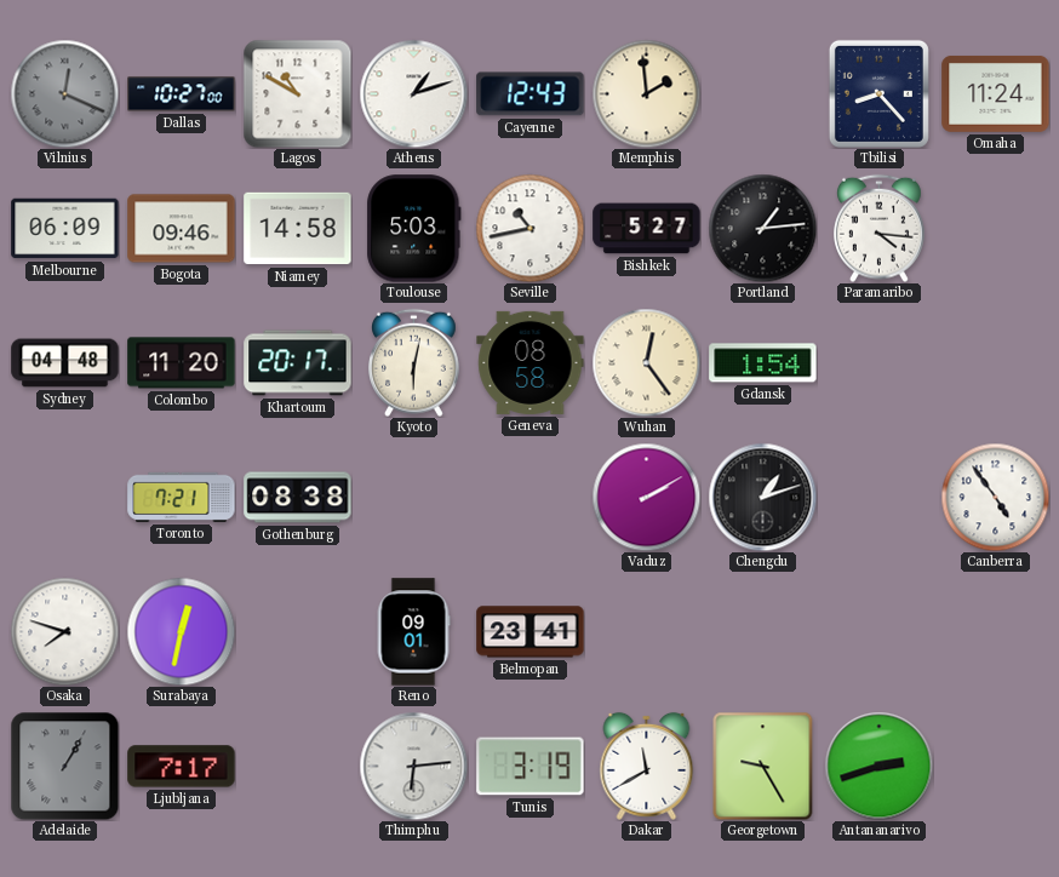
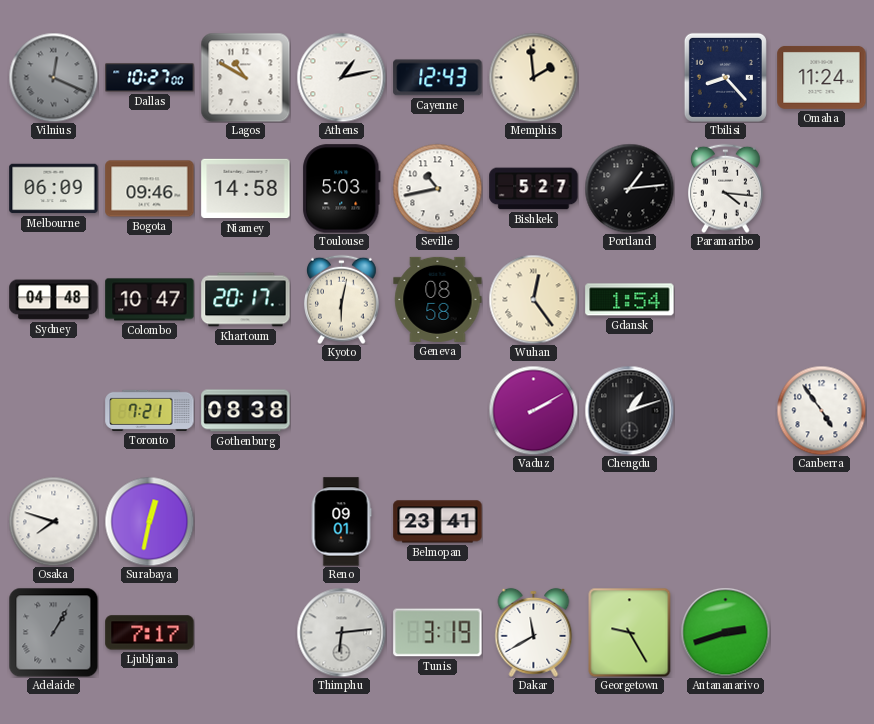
Athens: 1:12 -> 1:13 (341, 77)
Colombo: 11:20 -> 10:47 (150, 300)
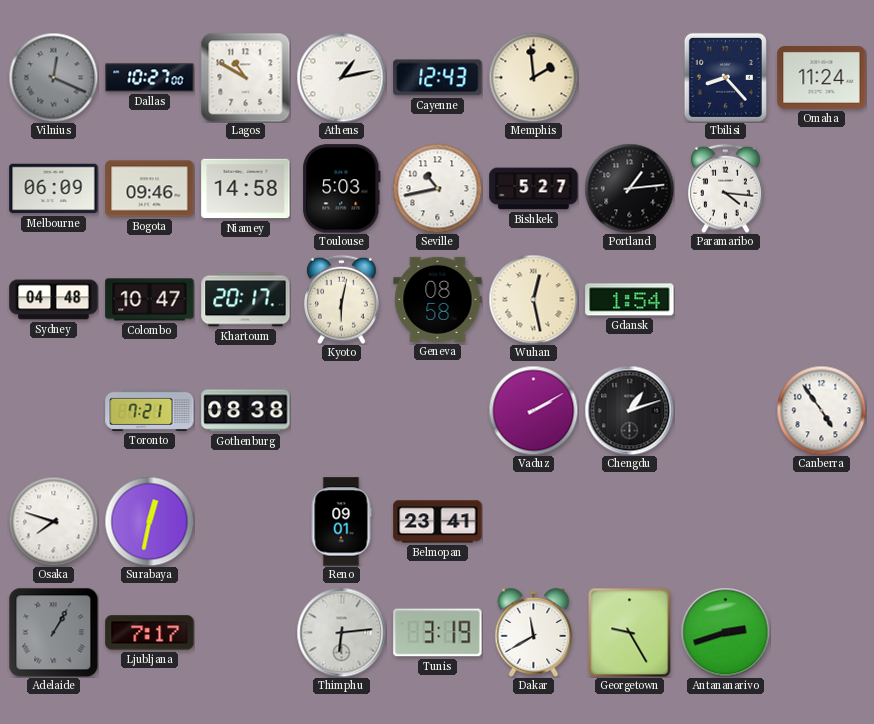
Wuhan: 12:24 -> 12:28 (533, 299)
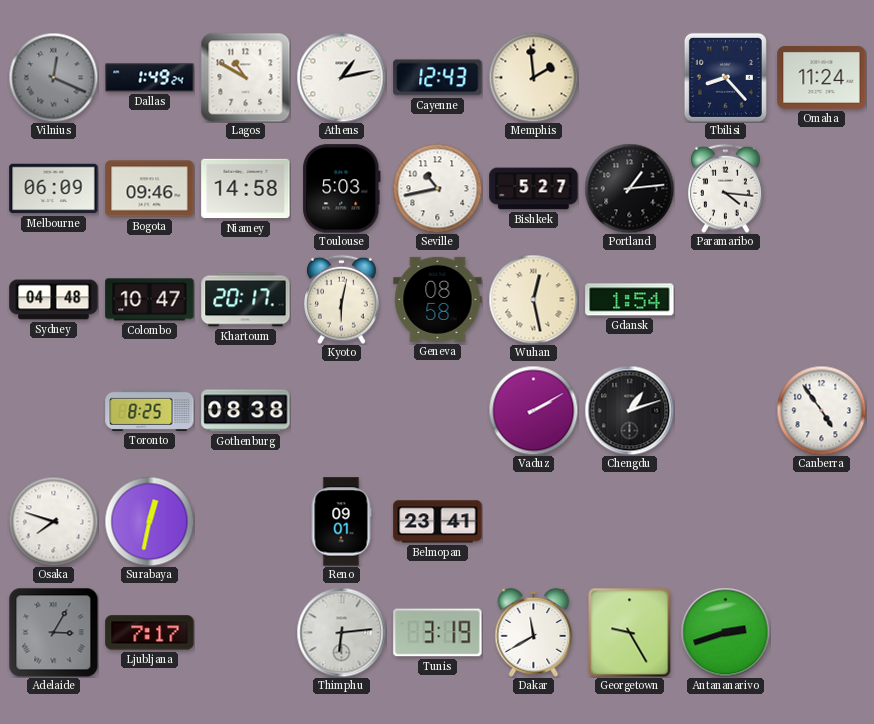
Dallas: 10:27 -> 1:49 (150, 78)
Toronto: 7:21 -> 8:25 (150, 410)
Adelaide: 1:05 -> 3:05 (53, 632)
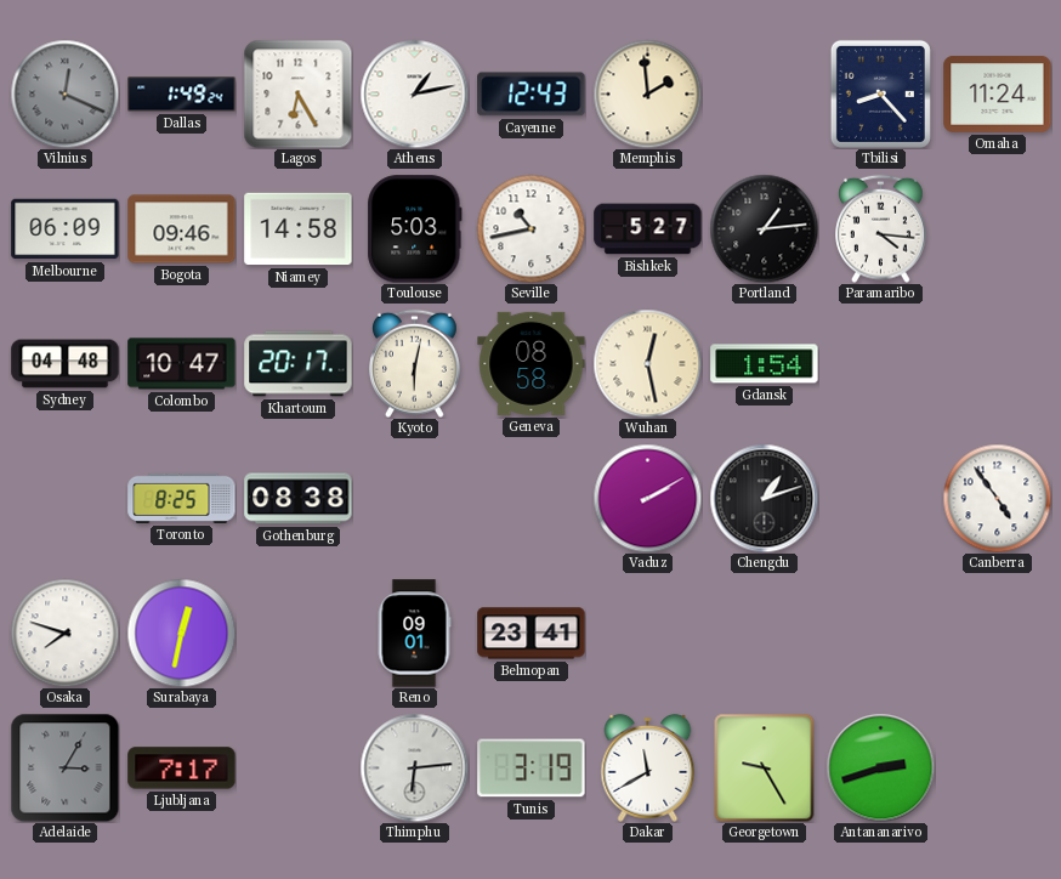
Lagos: 10:50 -> 6:25 (297, 93)
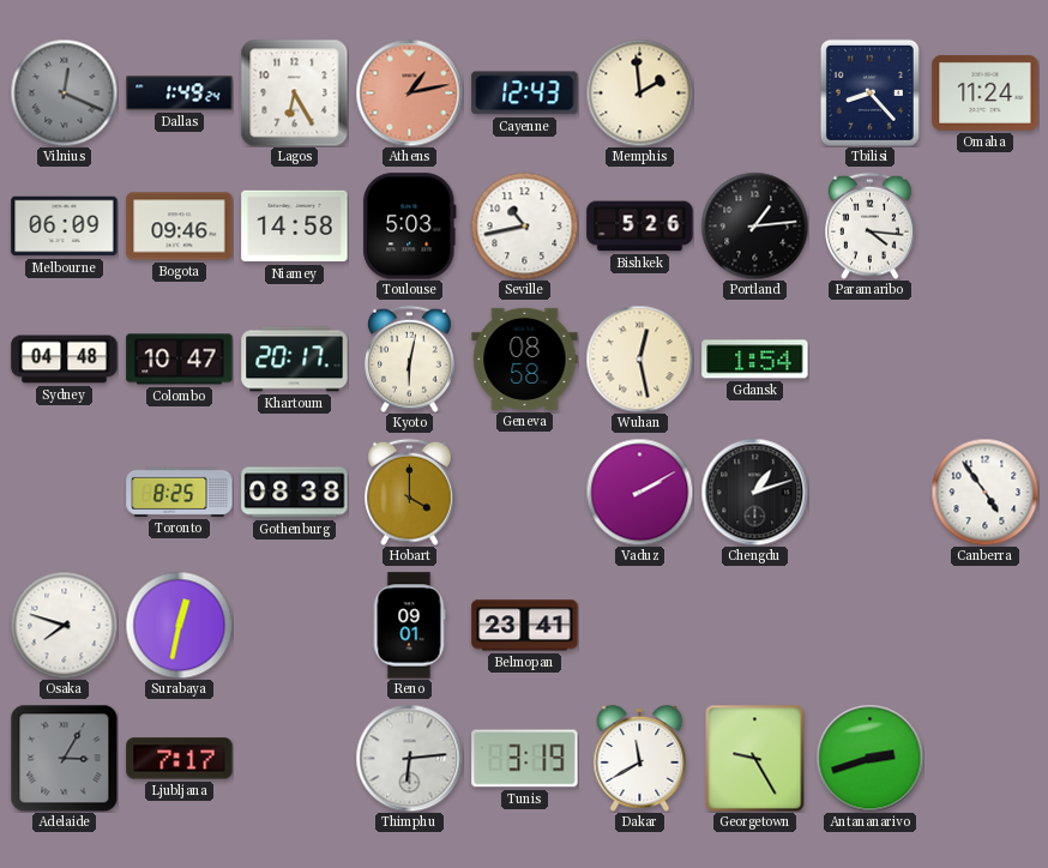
Athens dial: white -> salmon (409, 92)
Bishkek: 5:27 -> 5:26 (640, 227)
Hobart: none -> 4:00 (410, 492)
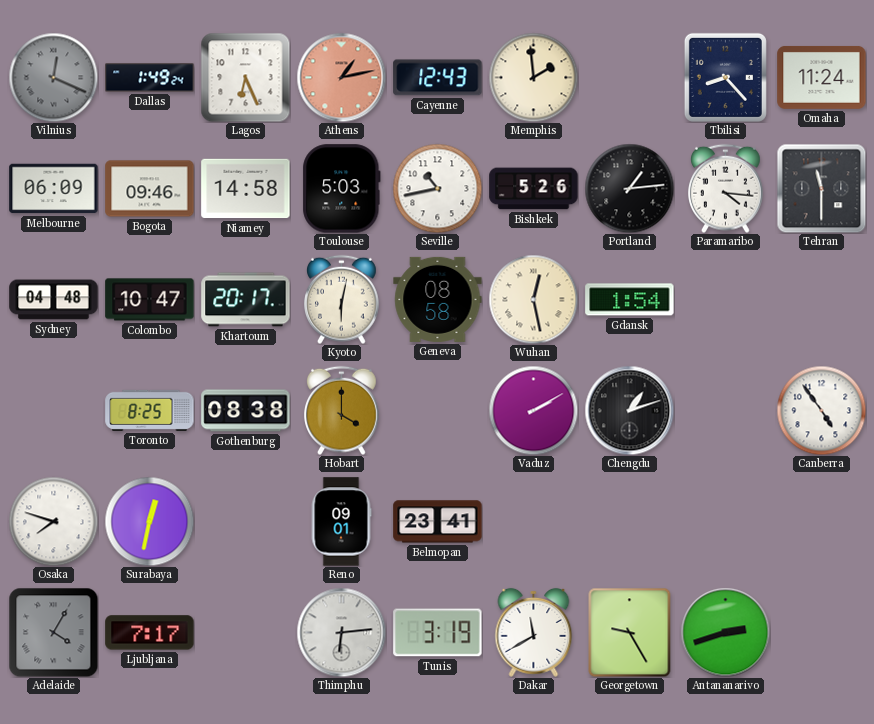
Lagos: 6:25 -> 6:26 (245, 77)
Tehran: none -> 11:30 (821, 188)
Adelaide: 3:05 -> 4:05 (53, 632)
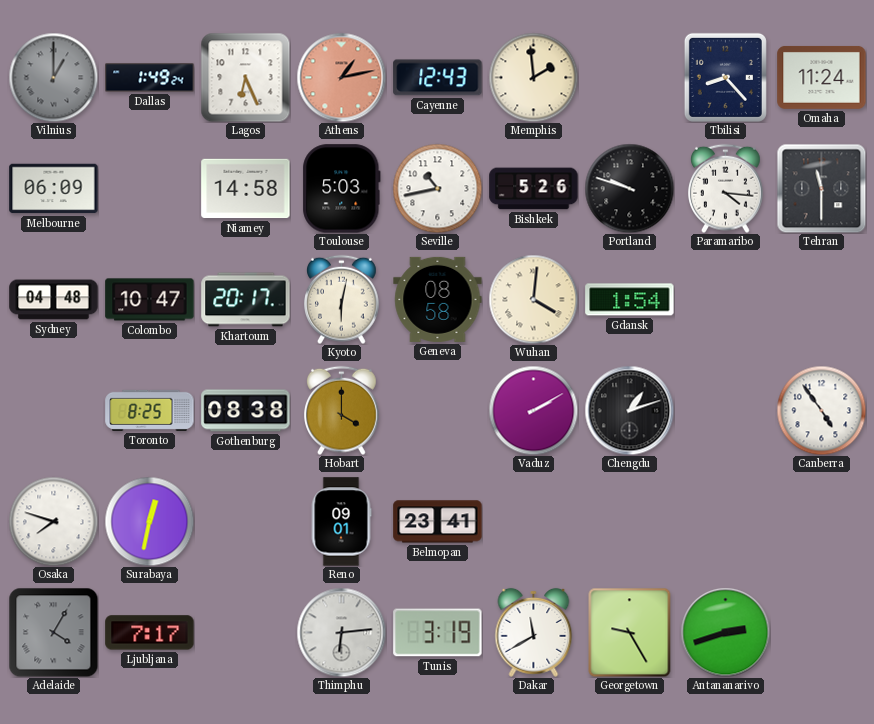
Vilnius: 12:19 -> 1:00 (53, 77)
Bogota: 09:46 -> none (150, 189)
Portland: 1:14 -> 9:48 (629, 188)
Wuhan: 12:28 -> 4:01 (533, 299)
